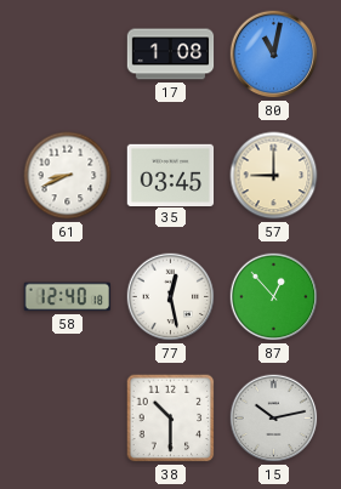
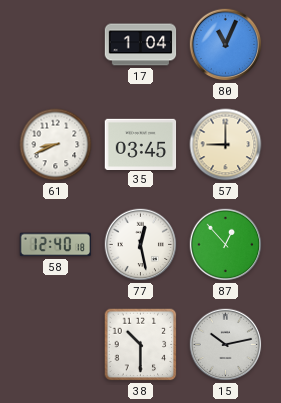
17: 1:08 -> 1:04 (141, 45)
80: 11:02 -> 11:04 (226, 45)
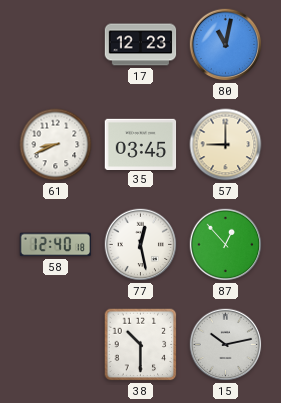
17: 1:04 -> 12:23 (141, 45)
80: 11:04 -> 11:02 (226, 45)
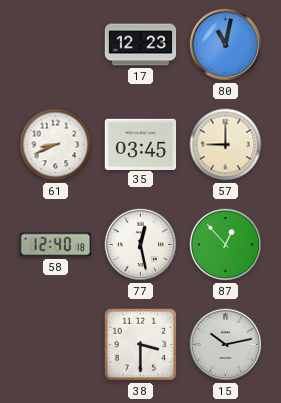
38: 10:30 -> 3:30 (141, 345)
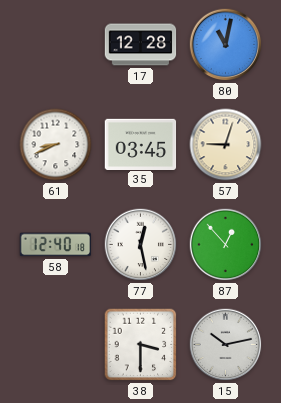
17: 12:23 -> 12:28 (141, 45)
57: 9:00 -> 9:03 (226, 145)
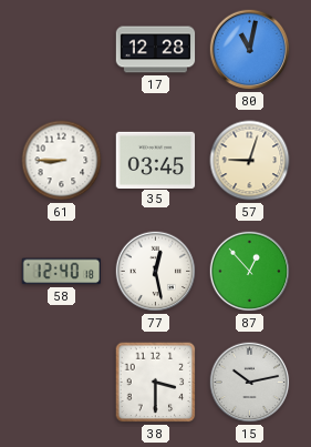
61: 8:41 -> 8:45 (62, 161)
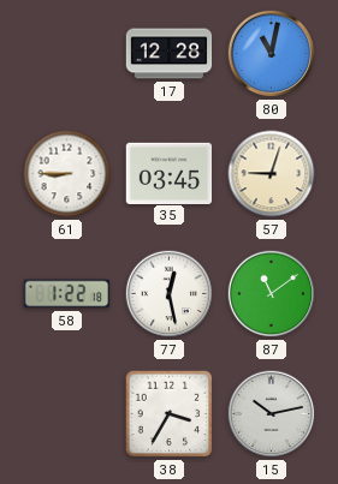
58: 12:40 -> 1:22 (67, 294)
87: 12:53 -> 11:09 (272, 294)
38: 3:30 -> 3:35 (170, 414)
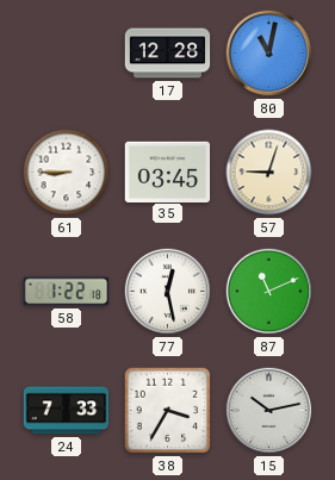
87: 11:09 -> 11:11 (269, 292)
24: none -> 7:33 (67, 411)
